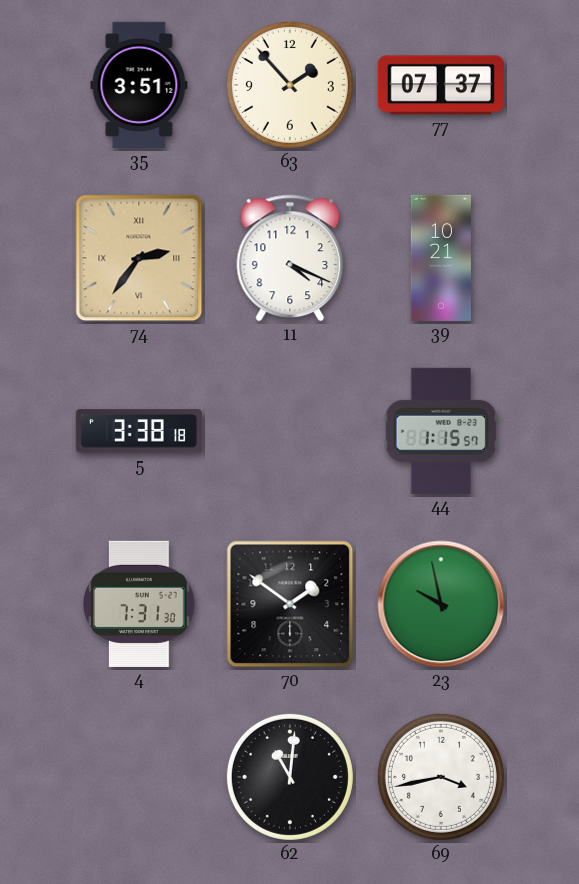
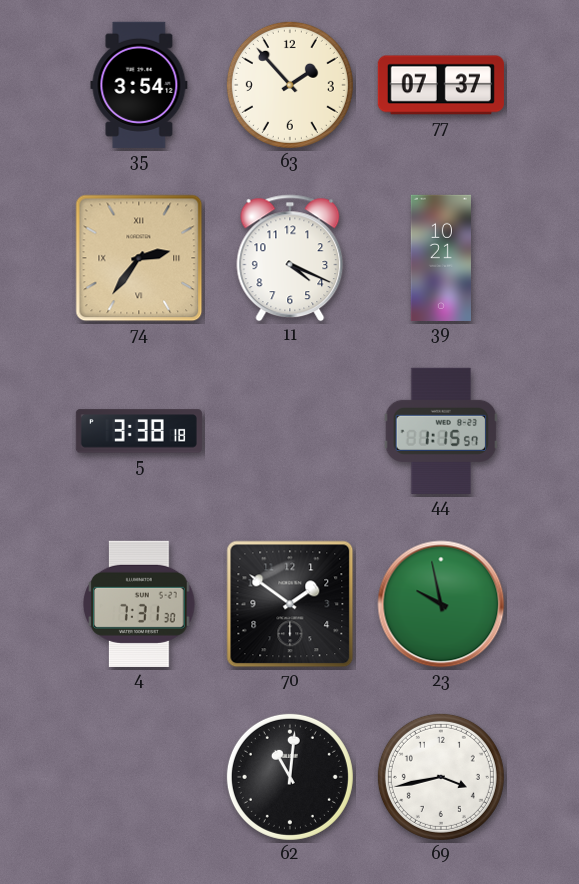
35: 3:51 -> 3:54 (139, 85)
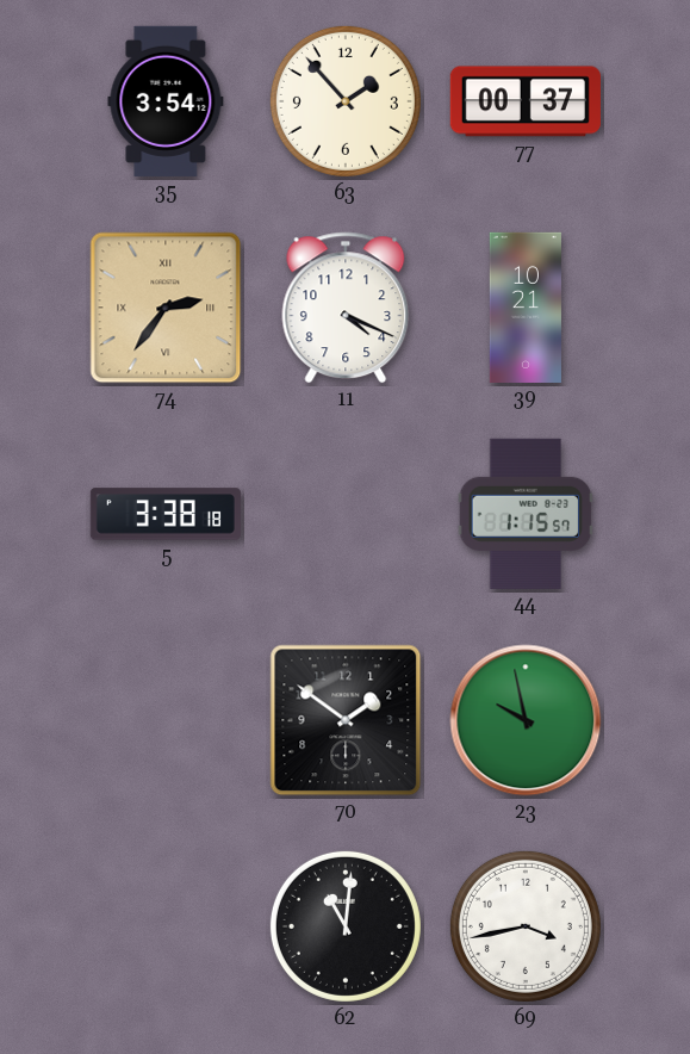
77: 07:37 -> 00:37 (526, 101)
4: 7:31 -> none (139, 604)
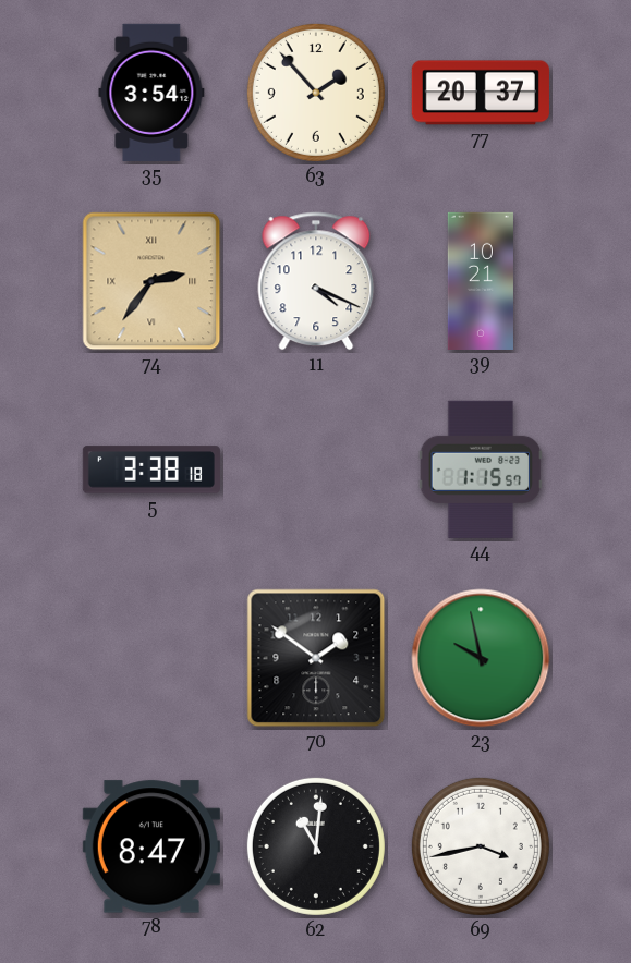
77: 00:37 -> 20:37 (481, 93)
78: none -> 8:47 (151, 846)
